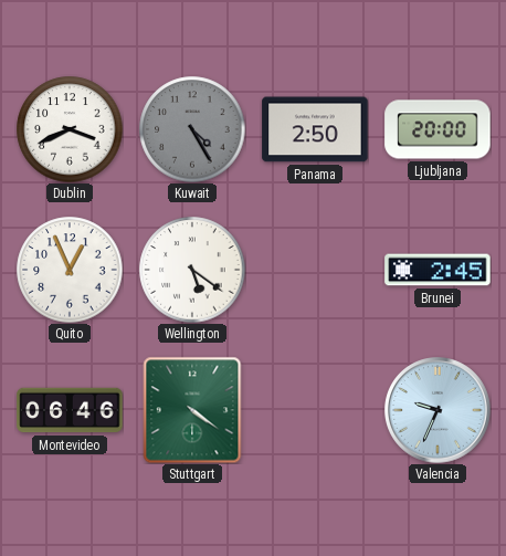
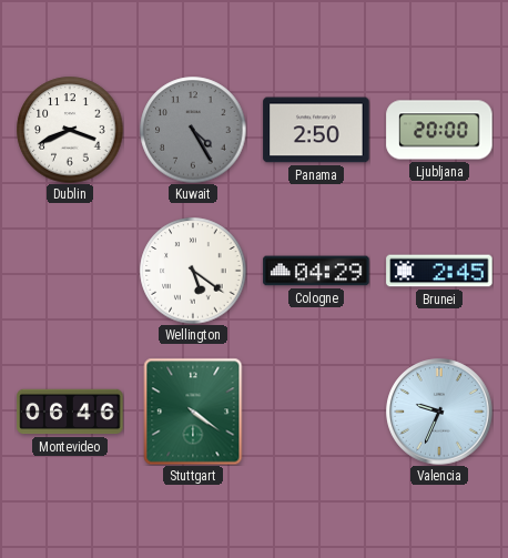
Quito: 12:56 -> none (70, 270)
Cologne: none -> 04:29 (316, 271)
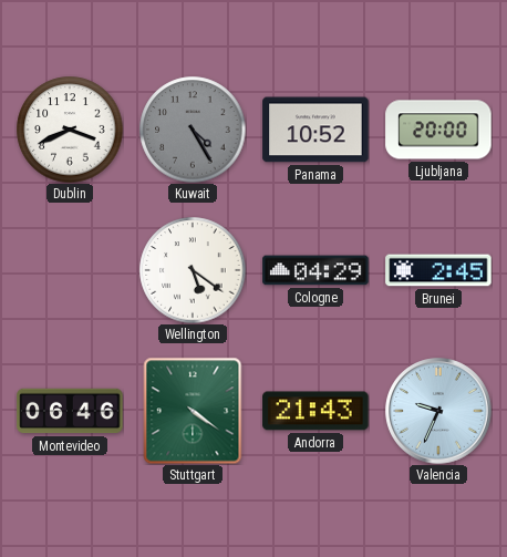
Panama: 2:50 -> 10:52 (315, 130)
Andorra: none -> 21:43 (315, 411)
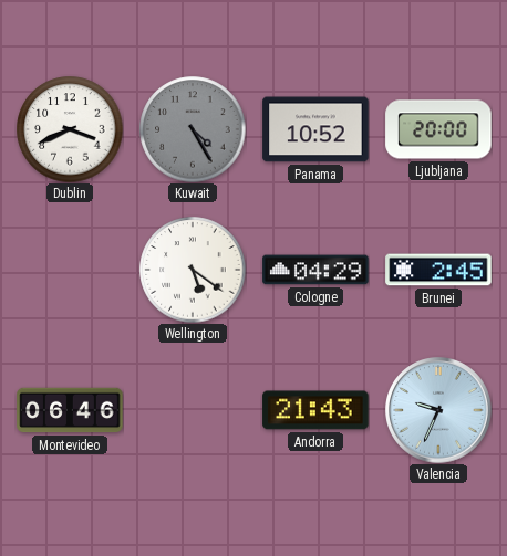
Stuttgart: 4:21 -> none (193, 411)
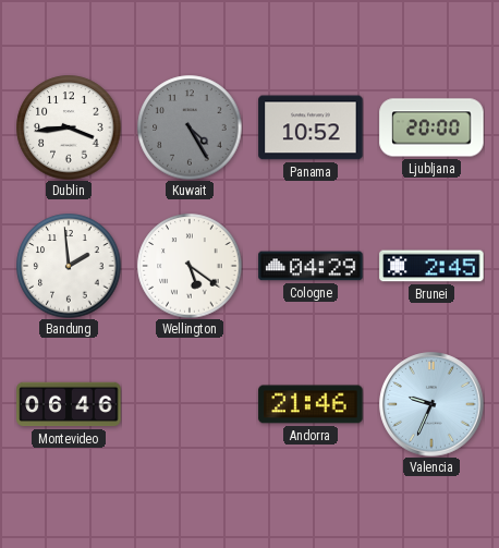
Dublin: 3:41 -> 3:44 (69, 127)
Bandung: none -> 1:59 (69, 266)
Andorra: 21:43 -> 21:46 (311, 404)
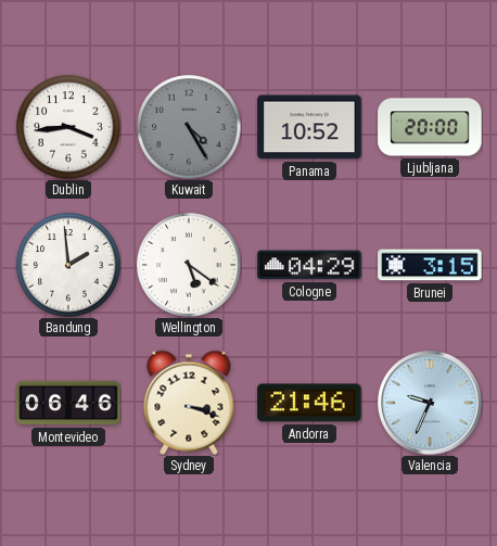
Brunei: 2:45 -> 3:15 (430, 265)
Sydney: none -> 3:18 (189, 403)
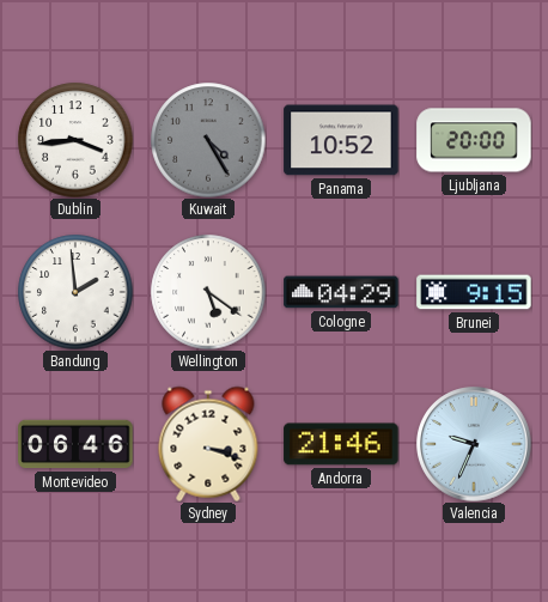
Brunei: 3:15 -> 9:15 (474, 292)
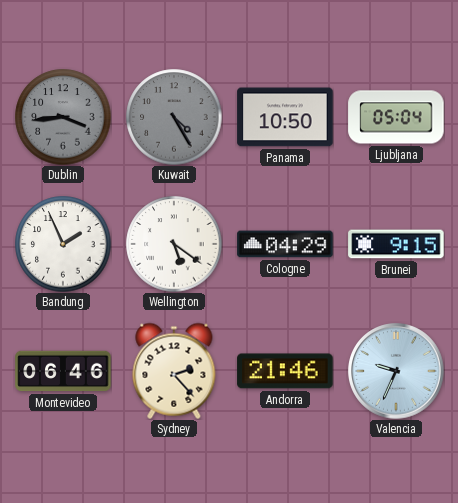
Dublin dial: white -> grey (63, 117)
Panama: 10:52 -> 10:50 (285, 117)
Ljubljana: 20:00 -> 05:04 (396, 117)
Bandung: 1:59 -> 1:56 (63, 244)
Sydney: 3:18 -> 2:23 (174, 371)
